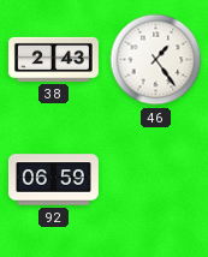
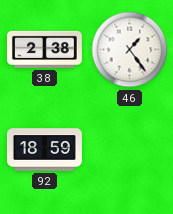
38: 2:43 -> 2:38 (44, 49)
92: 06:59 -> 18:59 (45, 150)
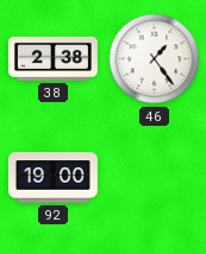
92: 18:59 -> 19:00 (54, 178)
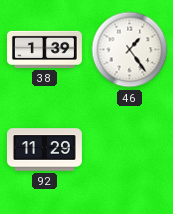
38: 2:38 -> 1:39 (44, 49)
92: 19:00 -> 11:29 (45, 150)
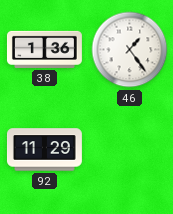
38: 1:39 -> 1:36 (44, 49)
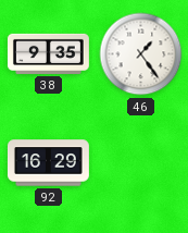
38: 1:36 -> 9:35 (48, 53)
92: 11:29 -> 16:29 (49, 163)
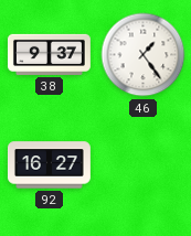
38: 9:35 -> 9:37 (49, 54)
92: 16:29 -> 16:27 (50, 165)
